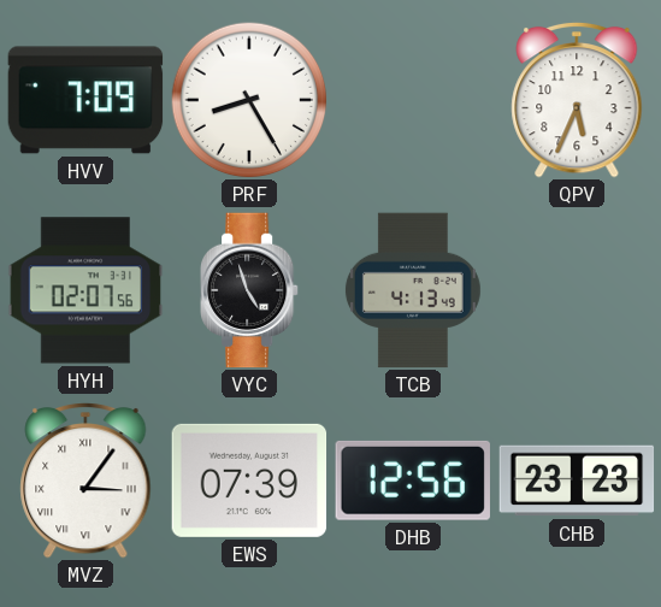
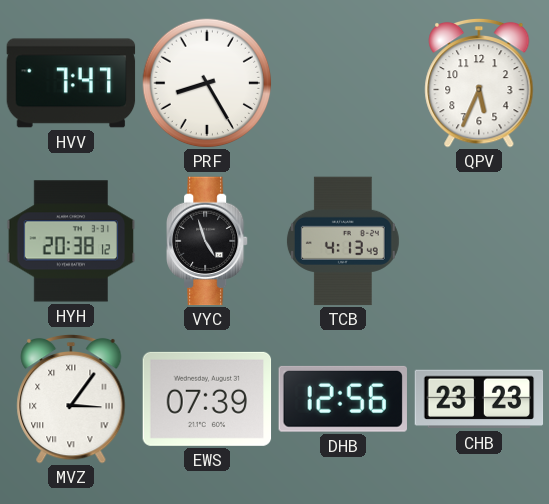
HVV: 7:09 -> 7:47 (71, 83)
HYH: 02:07 -> 20:38 (71, 241)
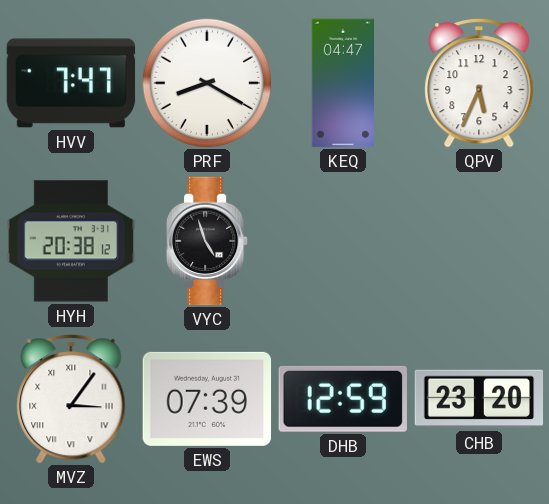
PRF: 8:25 -> 8:20 (207, 83)
KEQ: none -> 04:47 (342, 83)
TCB: 4:13 -> none (343, 241)
DHB: 12:56 -> 12:59 (343, 399)
CHB: 23:23 -> 23:20 (479, 399)
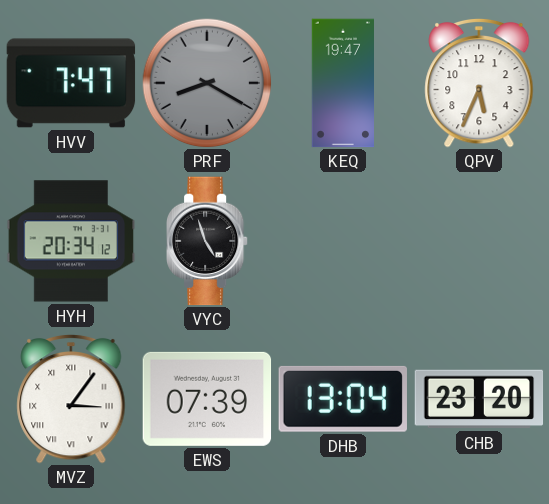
PRF dial: white -> grey (207, 83)
KEQ: 04:47 -> 19:47 (342, 83)
HYH: 20:38 -> 20:34 (71, 241)
DHB: 12:59 -> 13:04 (343, 399)
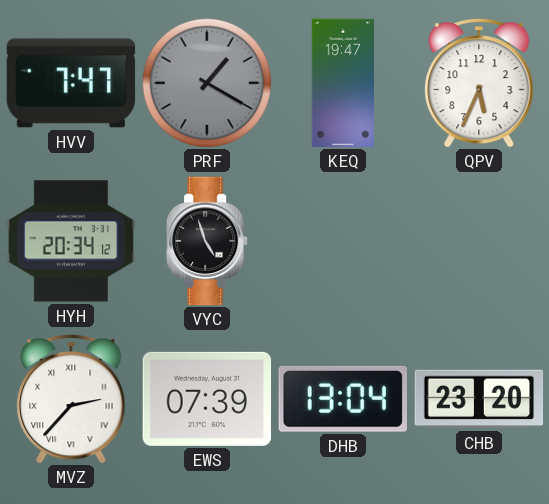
PRF: 8:20 -> 1:20 (207, 83)
MVZ: 3:06 -> 2:37 (71, 399)
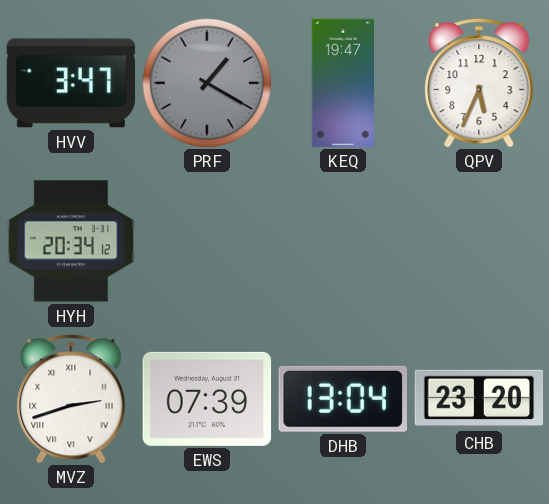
HVV: 7:47 -> 3:47 (71, 83)
VYC: 4:57 -> none (208, 241)
MVZ: 2:37 -> 2:42 (71, 399)
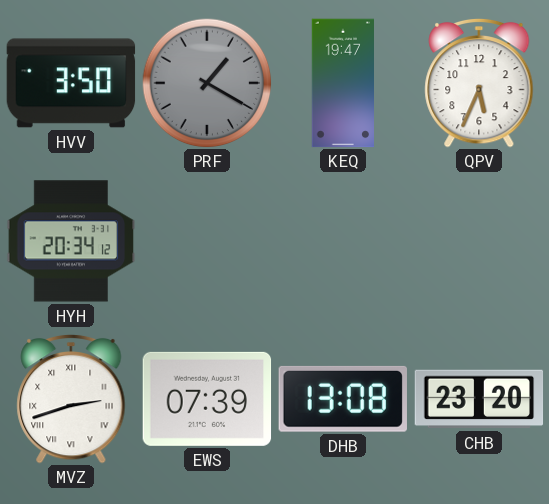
HVV: 3:47 -> 3:50 (71, 83)
DHB: 13:04 -> 13:08 (343, 399)
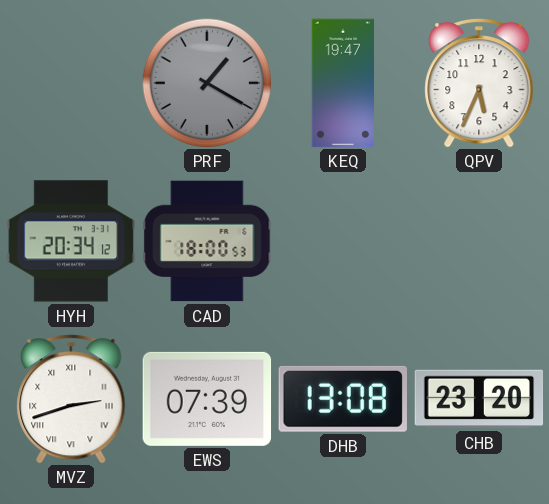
HVV: 3:50 -> none (71, 83)
CAD: none -> 18:00 (207, 241)
